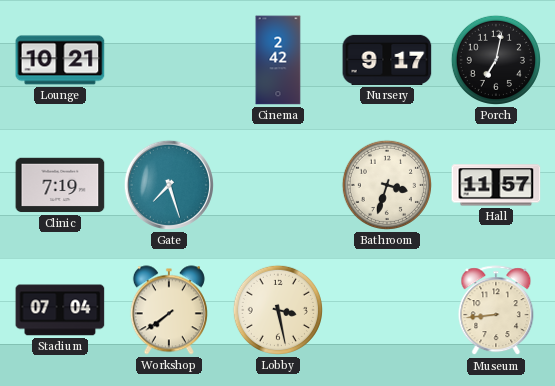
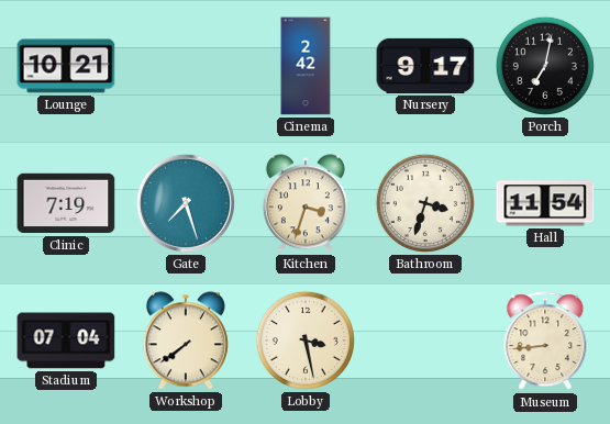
Kitchen: none -> 3:33 (306, 203)
Hall: 11:57 -> 11:54 (545, 203)
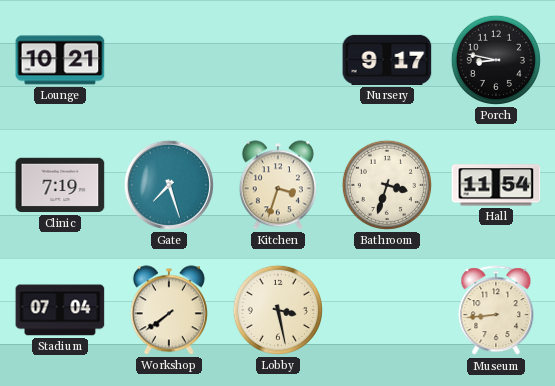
Cinema: 2:42 -> none (306, 66)
Porch: 7:02 -> 8:47 (496, 60)
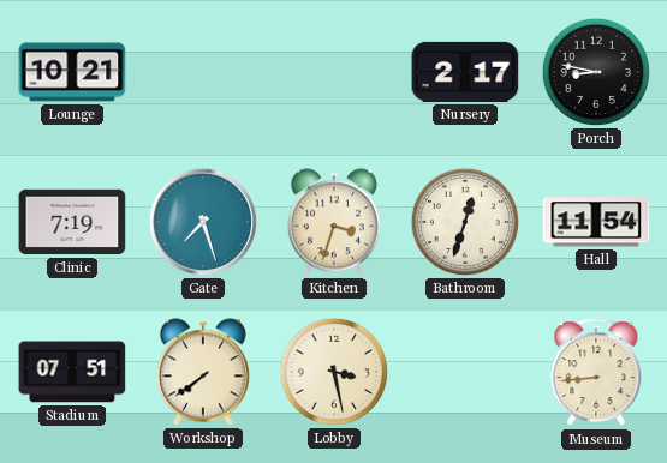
Nursery: 9:17 -> 2:17 (465, 72)
Bathroom: 3:33 -> 12:33 (465, 222)
Stadium: 07:04 -> 07:51 (72, 372)
